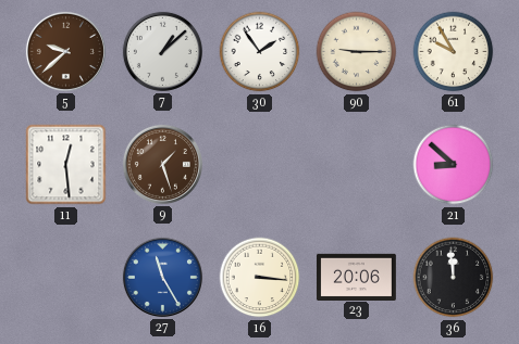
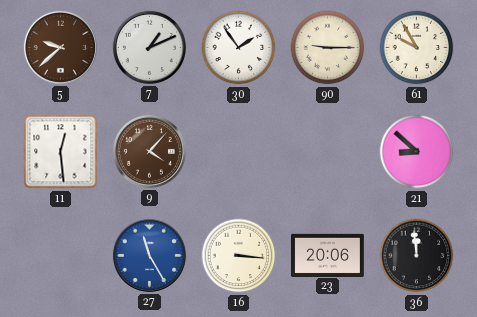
7: 1:08 -> 1:11 (149, 47)
9: 1:27 -> 4:07 (149, 151)
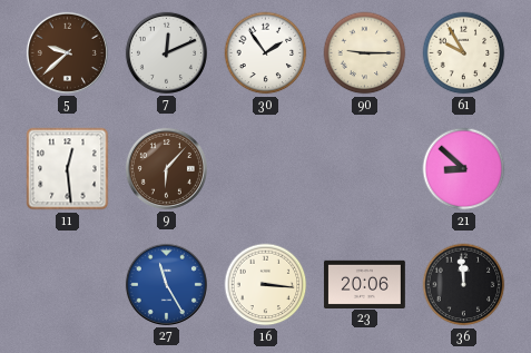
7: 1:11 -> 12:11 (166, 52)
9: 4:07 -> 6:07 (166, 168)
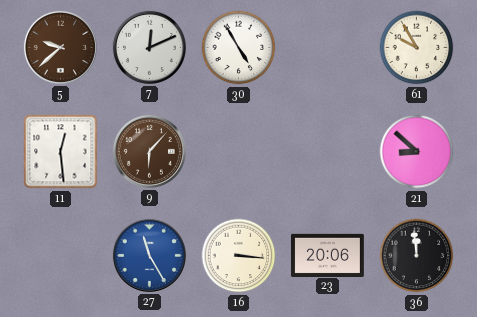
30: 1:54 -> 4:55 (239, 48)
90: 9:15 -> none (365, 53)
